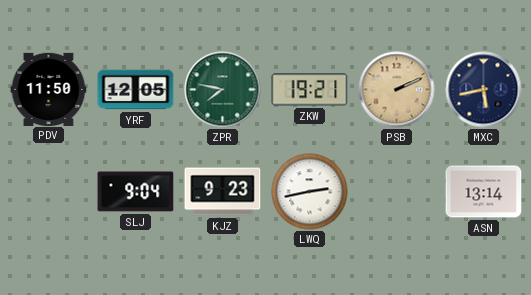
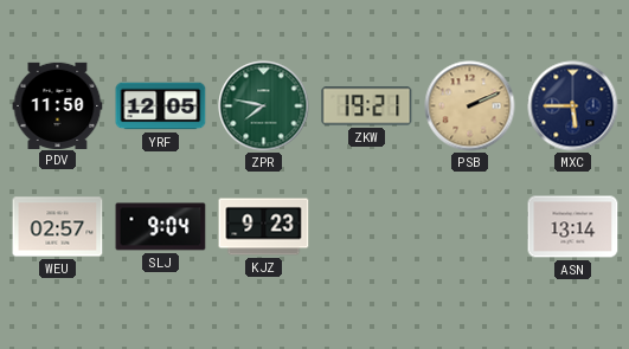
MXC: 5:43 -> 5:45 (573, 106)
WEU: none -> 02:57 (58, 227)
LWQ: 2:43 -> none (310, 192)
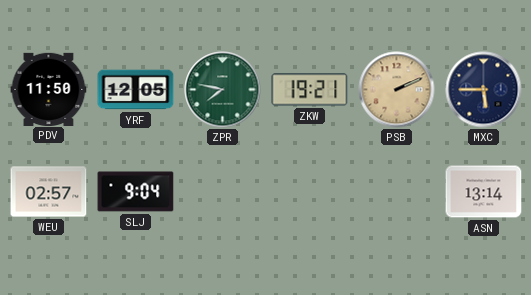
KJZ: 9:23 -> none (264, 227)
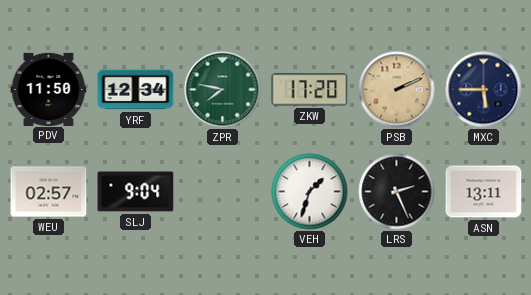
YRF: 12:05 -> 12:34 (136, 90)
ZKW: 19:21 -> 17:20 (310, 90)
VEH: none -> 1:33 (310, 192)
LRS: none -> 2:26 (397, 192)
ASN: 13:14 -> 13:11 (484, 192)
